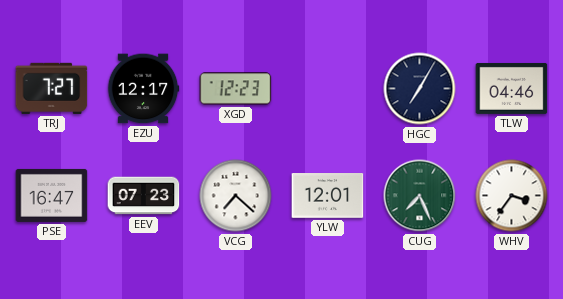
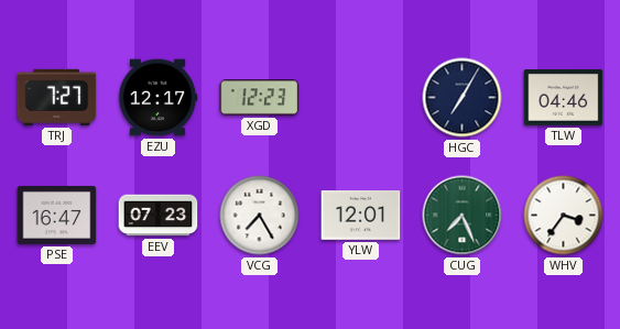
VCG: 7:22 -> 7:25 (260, 216)
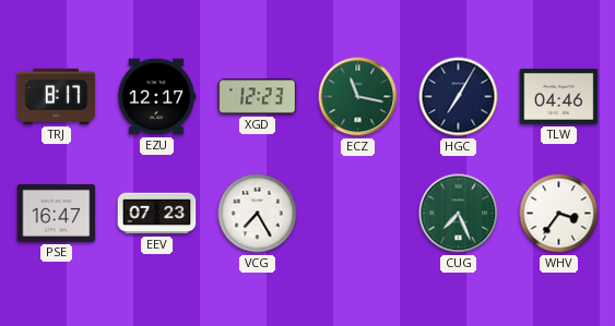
TRJ: 7:27 -> 8:17 (57, 96)
ECZ: none -> 11:17 (358, 97)
YLW: 12:01 -> none (361, 216)
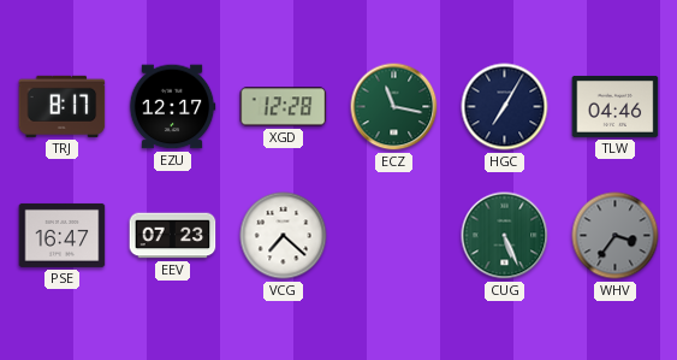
XGD: 12:23 -> 12:28 (284, 107)
VCG: 7:25 -> 7:22 (284, 236)
CUG: 7:26 -> 5:26 (505, 236)
WHV dial: white -> grey (616, 236)
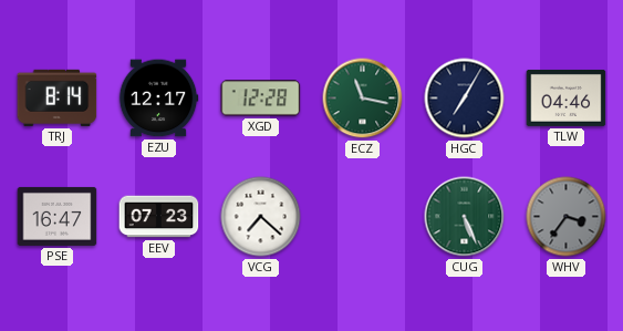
TRJ: 8:17 -> 8:14 (58, 97)
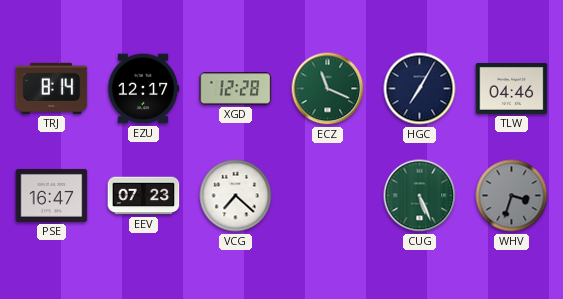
ECZ: 11:17 -> 11:19 (328, 89)
WHV: 3:36 -> 3:33 (512, 196)
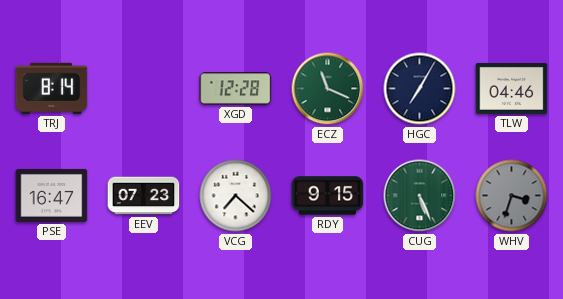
EZU: 12:17 -> none (143, 89)
RDY: none -> 9:15 (328, 196)
